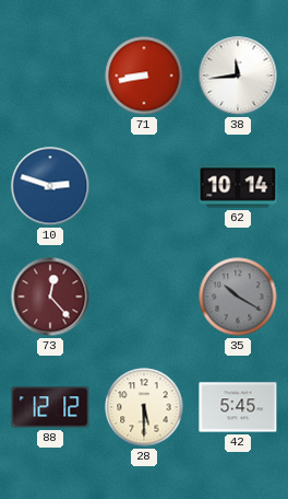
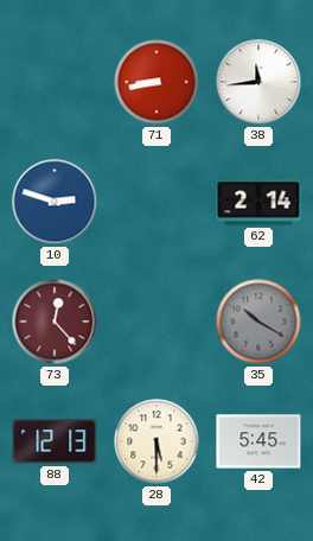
62: 10:14 -> 2:14 (258, 202)
88: 12:12 -> 12:13 (55, 441)
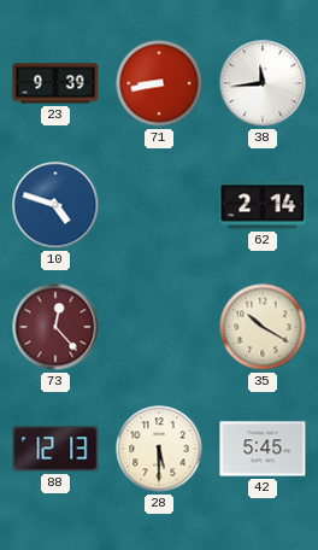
23: none -> 9:39 (55, 83)
10: 2:48 -> 4:48 (55, 205)
35 dial: grey -> cream (263, 327)
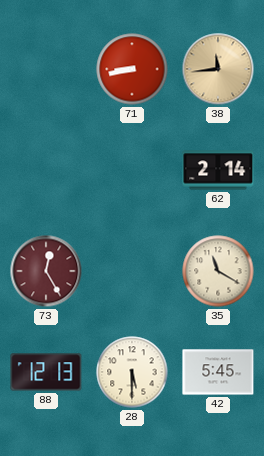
23: 9:39 -> none (55, 83)
38 dial: white -> champagne (218, 69)
10: 4:48 -> none (55, 205)
73: 12:23 -> 12:25 (46, 271)
35: 10:20 -> 11:20 (218, 271)
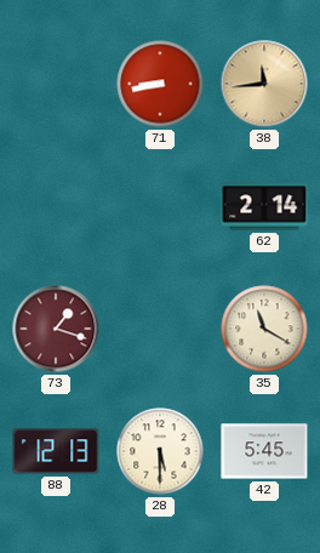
73: 12:25 -> 1:18 (56, 329)
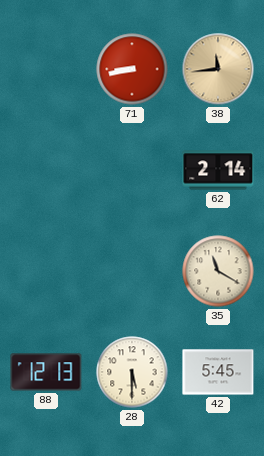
73: 1:18 -> none (56, 329)
